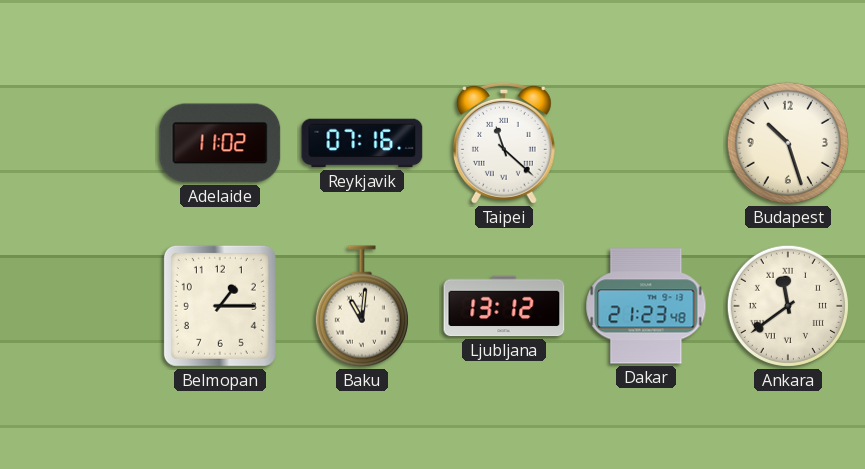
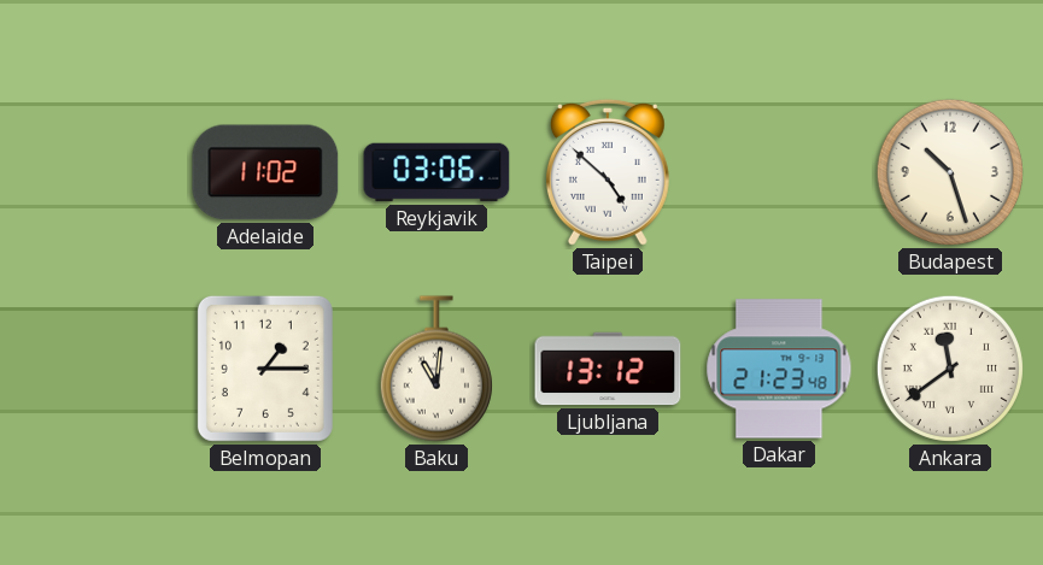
Reykjavik: 07:16 -> 03:06 (436, 172)
Taipei: 11:22 -> 4:52 (608, 172)
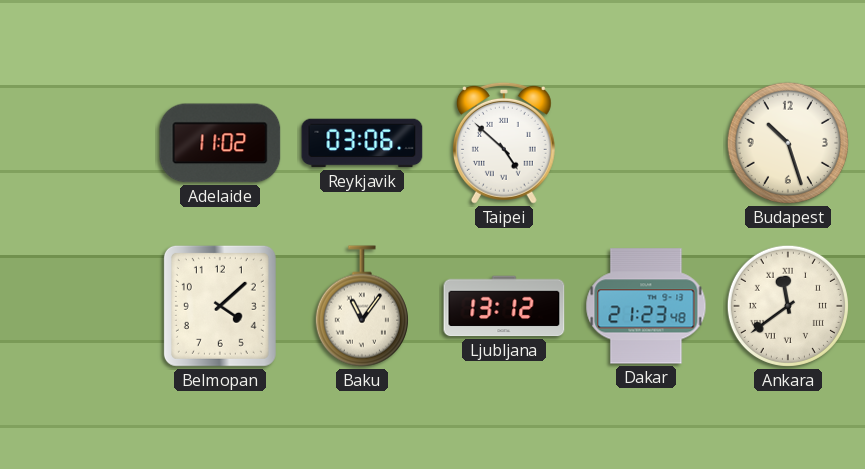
Belmopan: 1:15 -> 4:08 (220, 306)
Baku: 11:01 -> 11:06 (362, 306)
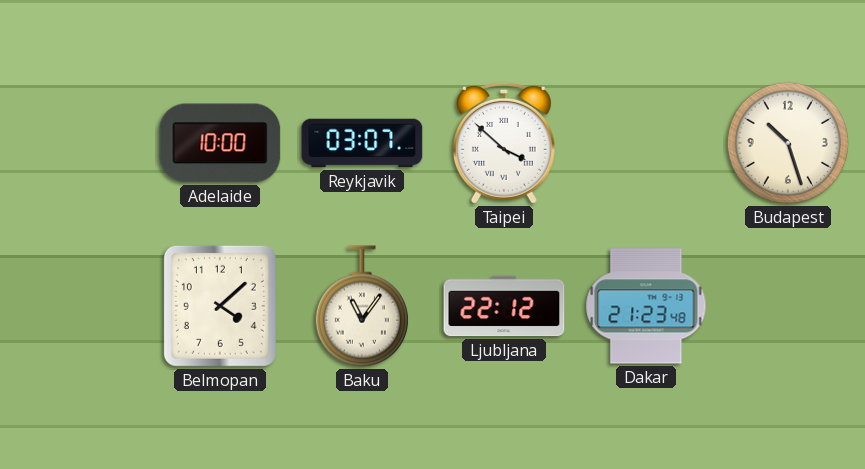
Adelaide: 11:02 -> 10:00 (220, 143)
Reykjavik: 03:06 -> 03:07 (362, 143)
Taipei: 4:52 -> 3:52 (504, 143)
Ljubljana: 13:12 -> 22:12 (504, 306)
Ankara: 11:39 -> none (788, 306)
